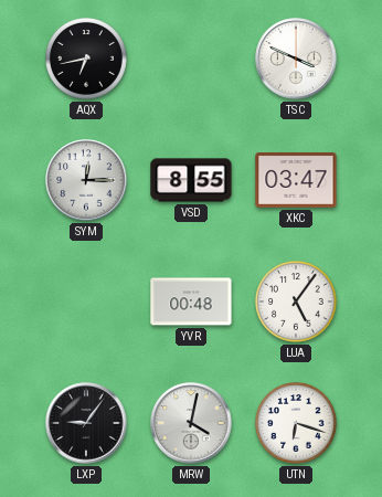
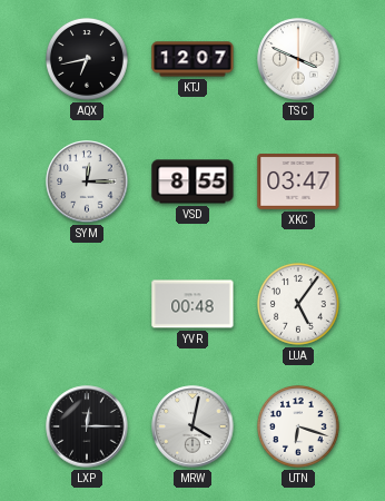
KTJ: none -> 12:07 (192, 59)
LXP: 9:06 -> 12:15 (87, 426)
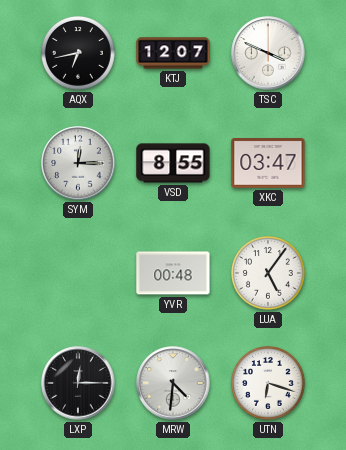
MRW: 4:02 -> 4:31 (173, 383)
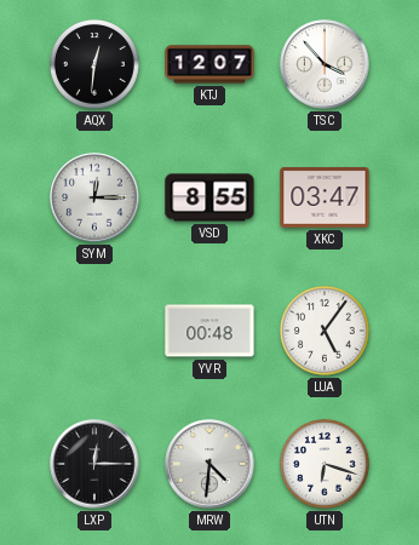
AQX: 6:43 -> 12:31 (96, 65)
TSC: 3:49 -> 3:53 (325, 64)
